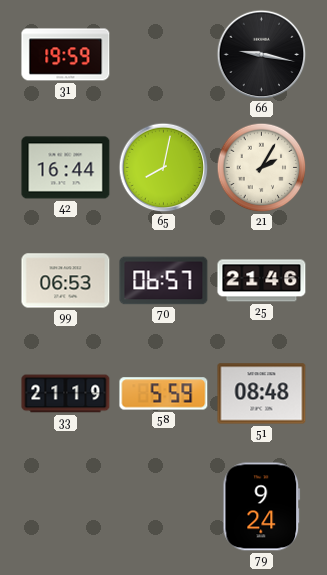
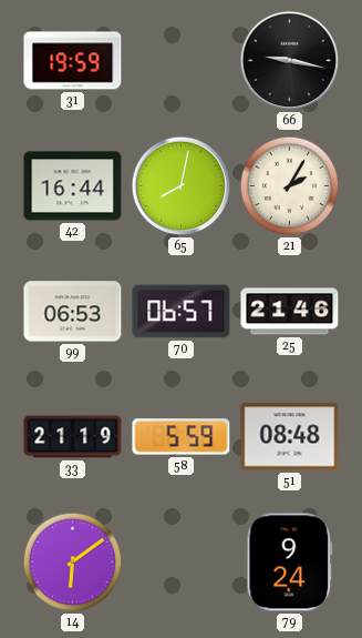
14: none -> 6:09 (73, 563)
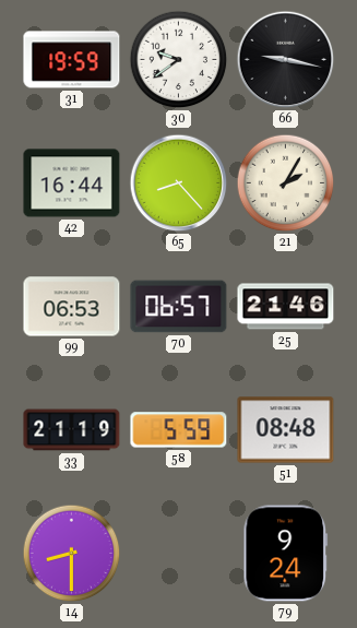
30: none -> 9:39 (179, 60)
65: 8:02 -> 8:23 (179, 183)
14: 6:09 -> 8:30 (72, 554)
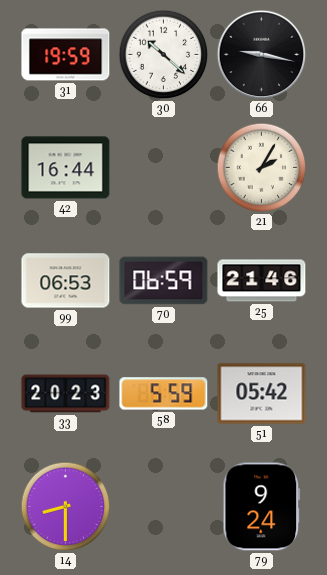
30: 9:39 -> 10:22 (164, 55)
65: 8:23 -> none (179, 183)
70: 06:57 -> 06:59 (164, 281)
33: 21:19 -> 20:23 (66, 394)
51: 08:48 -> 05:42 (262, 394)
